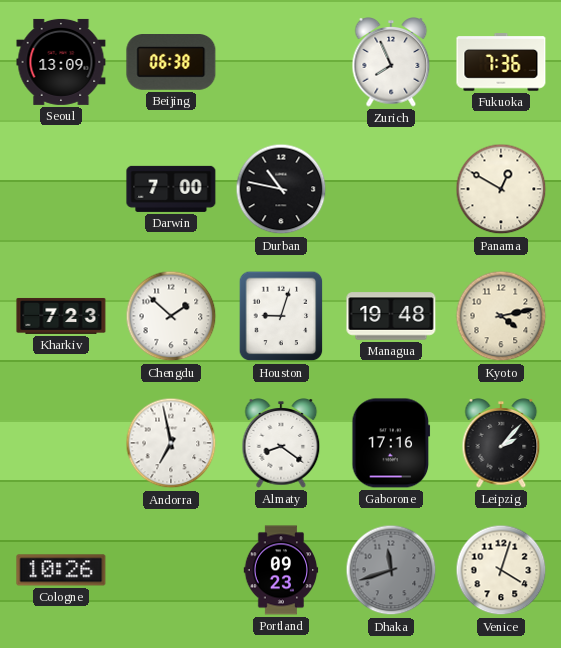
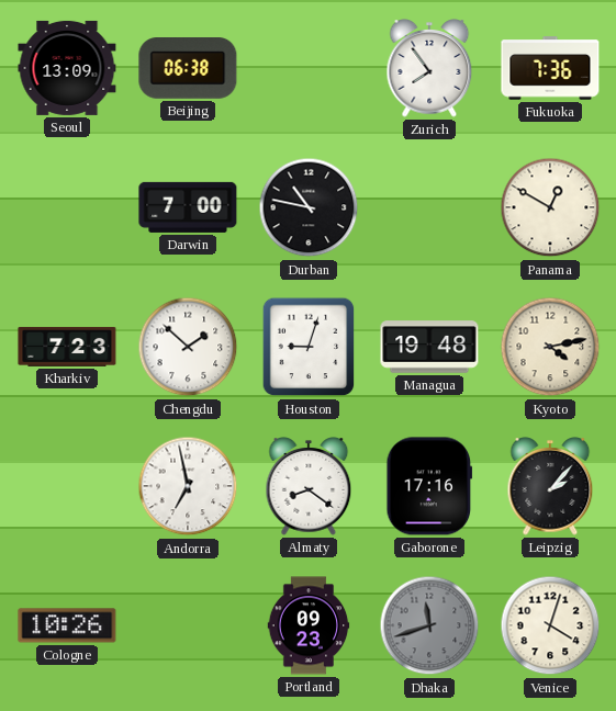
Zurich: 7:56 -> 7:54 (429, 68)
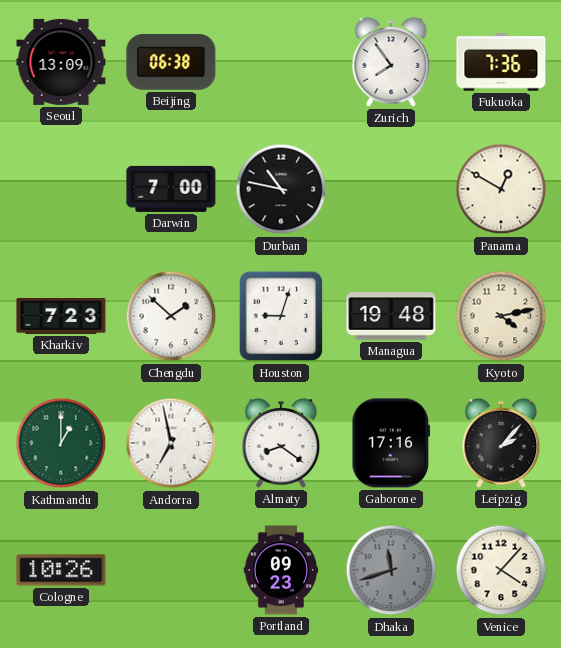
Kathmandu: none -> 1:00 (61, 443)
Venice: 4:03 -> 4:07 (501, 570)
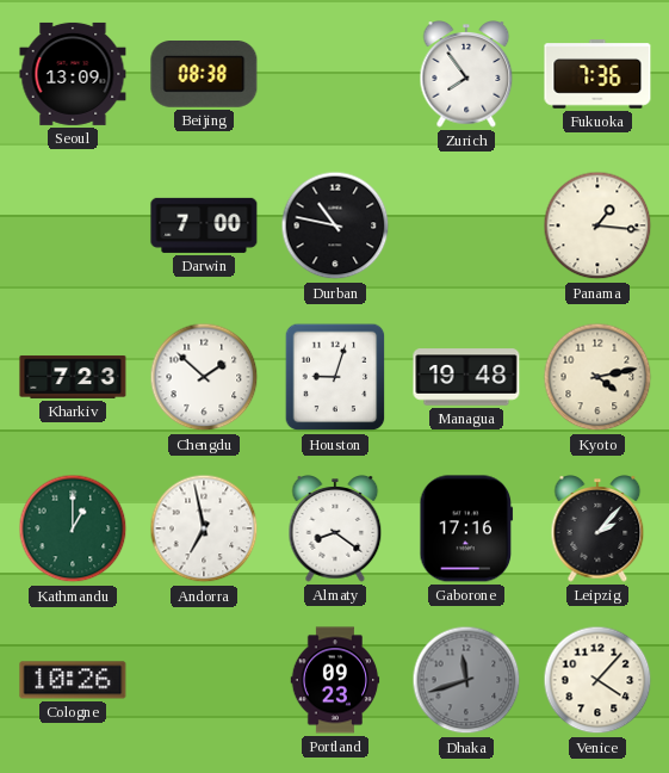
Beijing: 06:38 -> 08:38 (204, 75)
Panama: 12:50 -> 1:16 (597, 225)
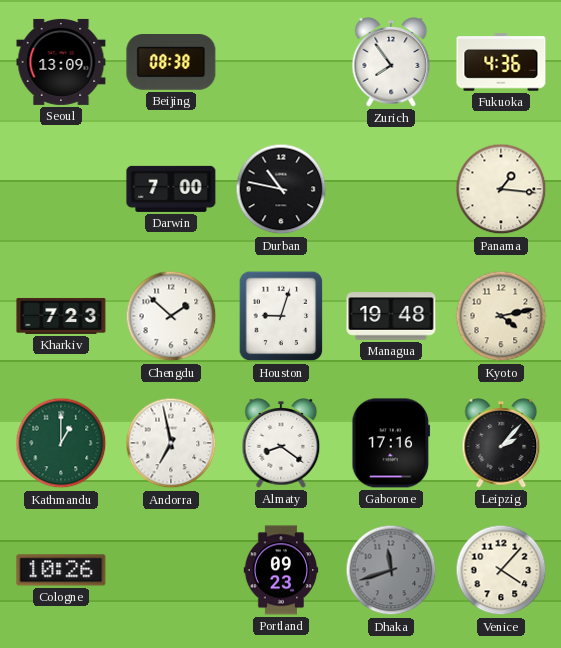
Fukuoka: 7:36 -> 4:36 (501, 62)
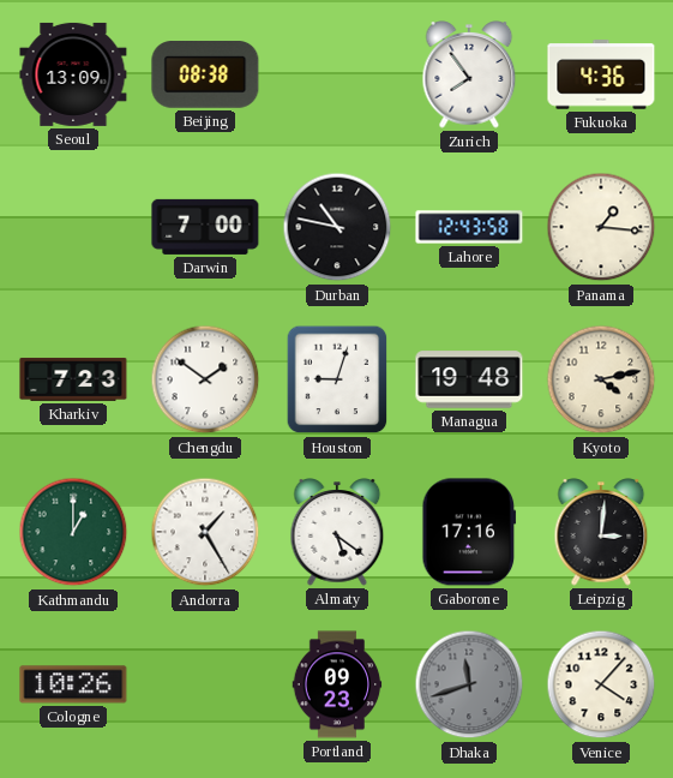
Lahore: none -> 12:43 (469, 227)
Chengdu: 1:52 -> 1:51 (205, 379)
Andorra: 6:58 -> 1:25 (205, 532)
Almaty: 8:21 -> 5:21 (337, 532)
Leipzig: 2:07 -> 3:01 (601, 532)
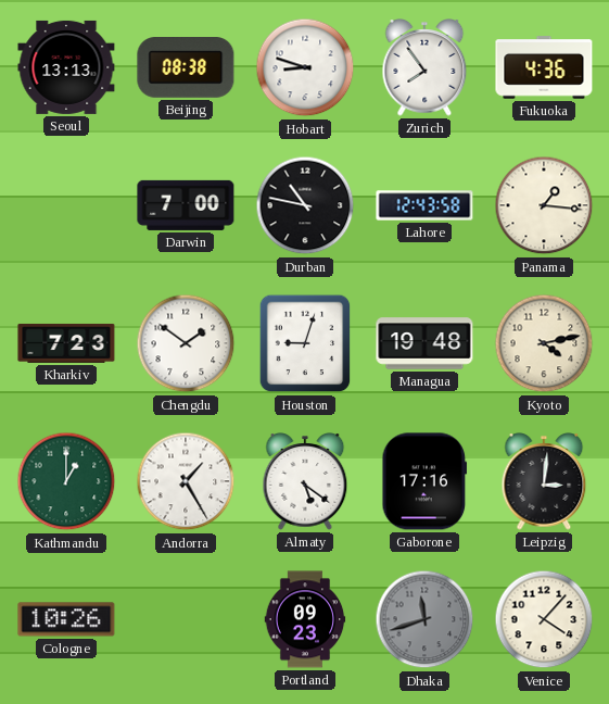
Seoul: 13:09 -> 13:13 (66, 67)
Hobart: none -> 8:48 (305, 67)
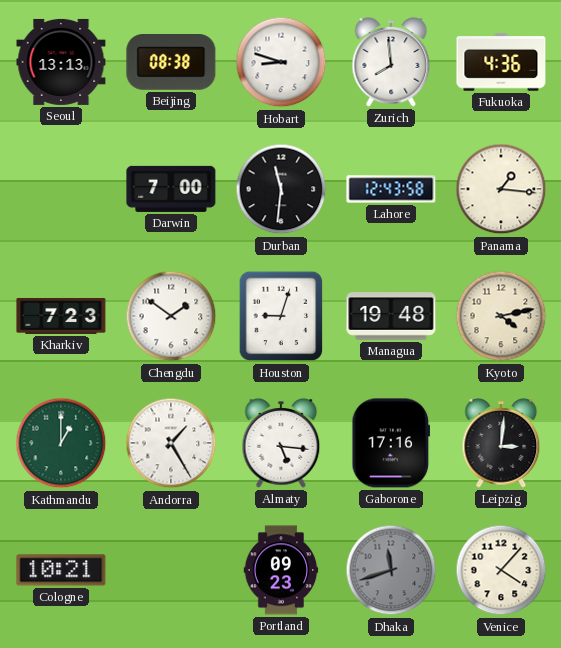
Zurich: 7:54 -> 7:59 (391, 62)
Durban: 10:47 -> 11:31 (281, 189)
Almaty: 5:21 -> 5:16 (281, 443)
Cologne: 10:26 -> 10:21 (61, 570)
